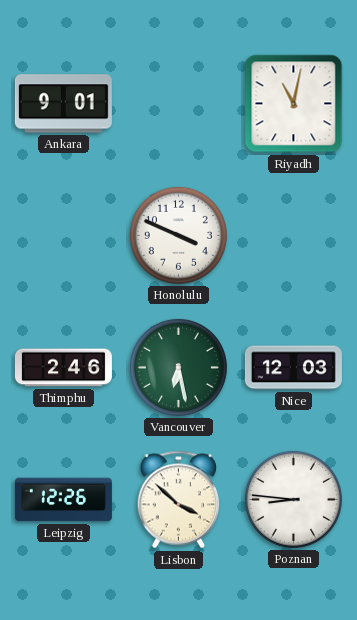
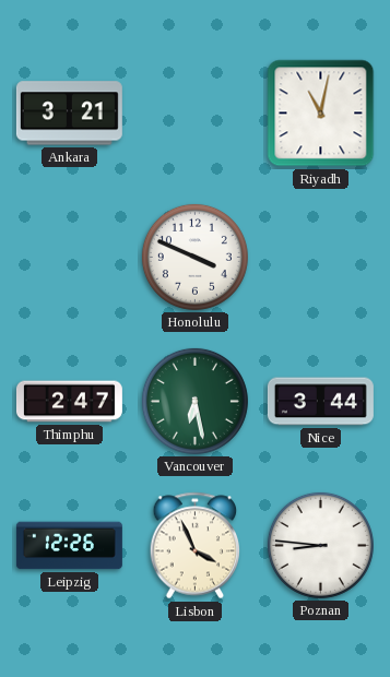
Ankara: 9:01 -> 3:21 (69, 114)
Thimphu: 2:46 -> 2:47 (69, 402)
Nice: 12:03 -> 3:44 (320, 402)
Lisbon: 3:52 -> 3:56 (196, 546)
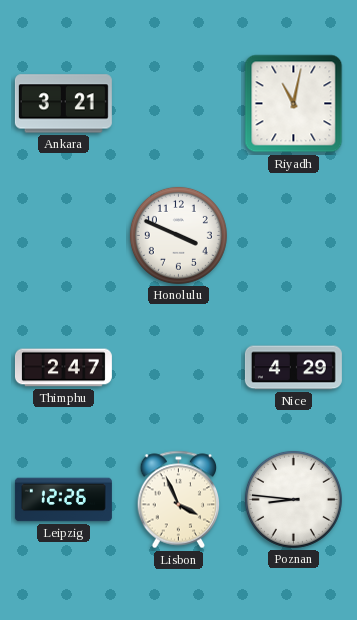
Vancouver: 6:28 -> none (194, 401)
Nice: 3:44 -> 4:29 (293, 368)
